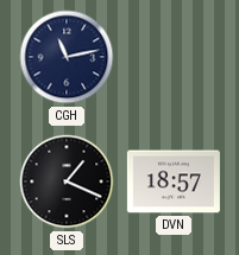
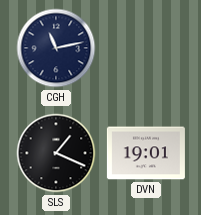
DVN: 18:57 -> 19:01 (146, 153)
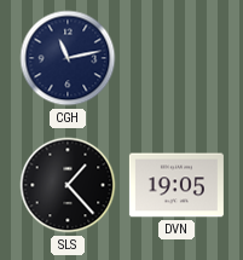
SLS: 1:19 -> 1:23 (68, 185)
DVN: 19:01 -> 19:05 (177, 185)
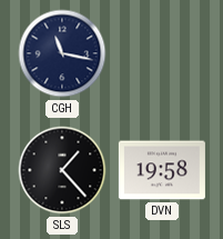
CGH: 11:13 -> 11:17 (62, 53)
DVN: 19:05 -> 19:58 (162, 170)
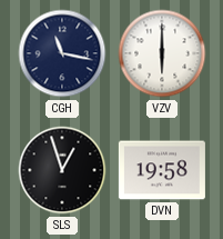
VZV: none -> 6:00 (162, 53)
SLS: 1:23 -> 12:57 (62, 170)
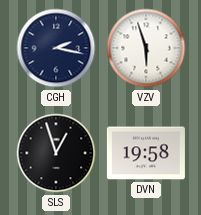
CGH: 11:17 -> 2:17 (56, 48)
VZV: 6:00 -> 5:57 (146, 48)
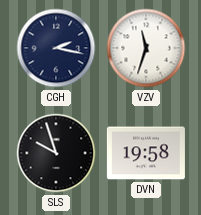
VZV: 5:57 -> 11:33 (146, 48)
SLS: 12:57 -> 9:57 (56, 153)
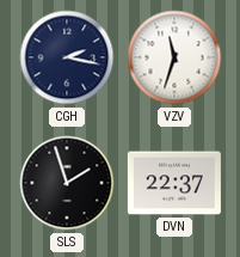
SLS: 9:57 -> 1:57 (67, 183)
DVN: 19:58 -> 22:37 (174, 183)
